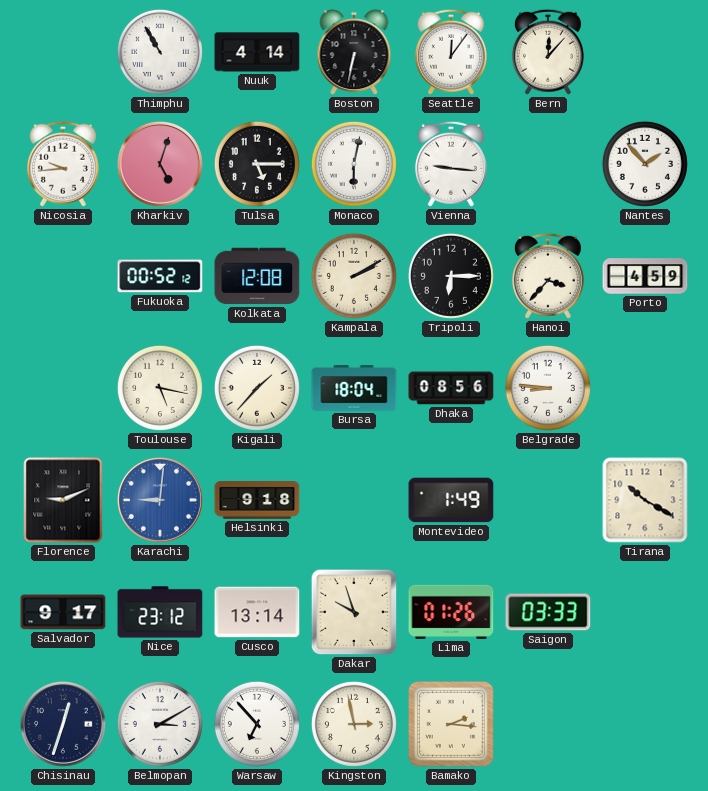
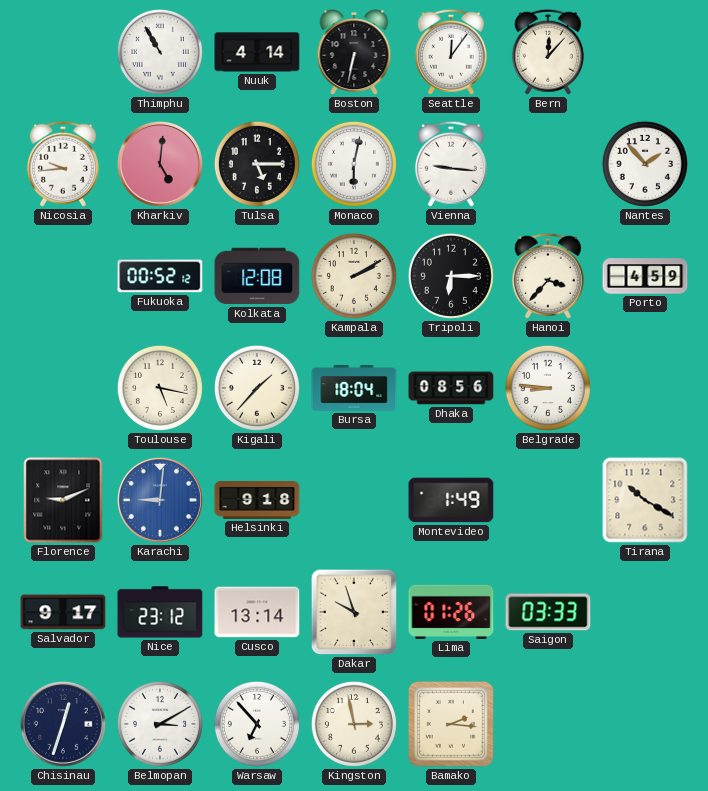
Kharkiv: 5:03 -> 5:01 (160, 164)
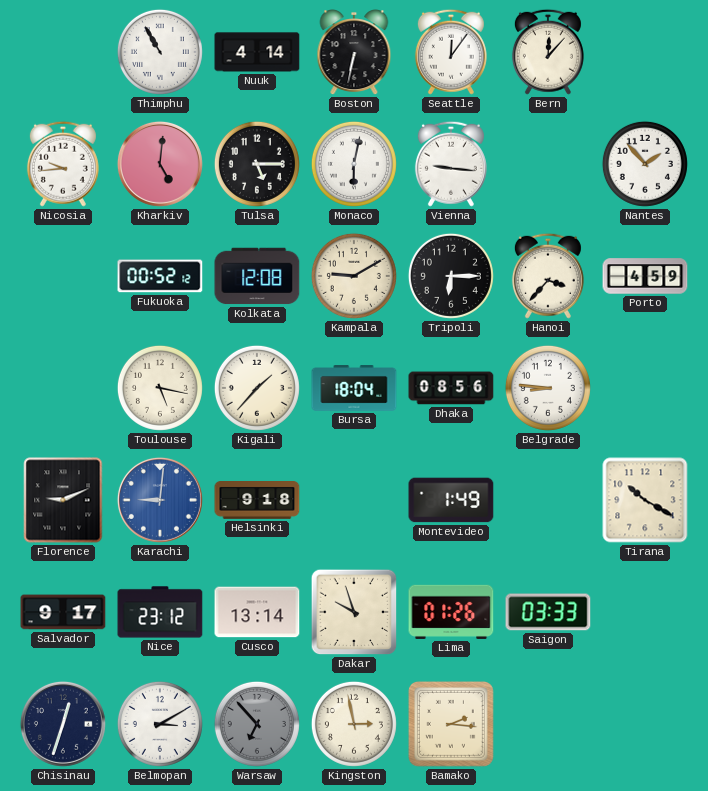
Kampala: 2:10 -> 9:10 (354, 276)
Warsaw dial: white -> grey (257, 724)
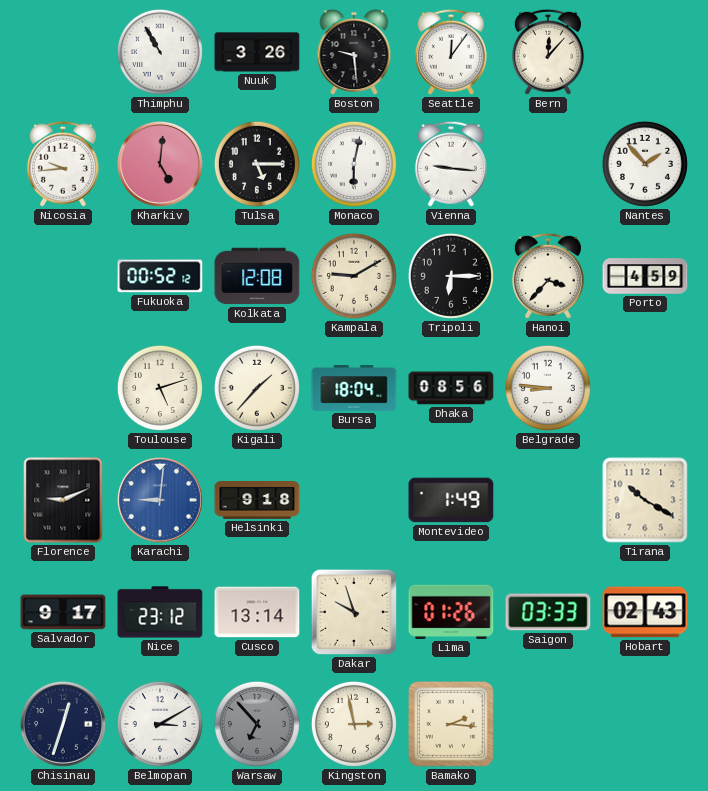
Nuuk: 4:14 -> 3:26 (257, 52)
Boston: 6:32 -> 9:29 (354, 53)
Toulouse: 5:17 -> 5:12 (160, 388)
Hobart: none -> 02:43 (645, 612)
